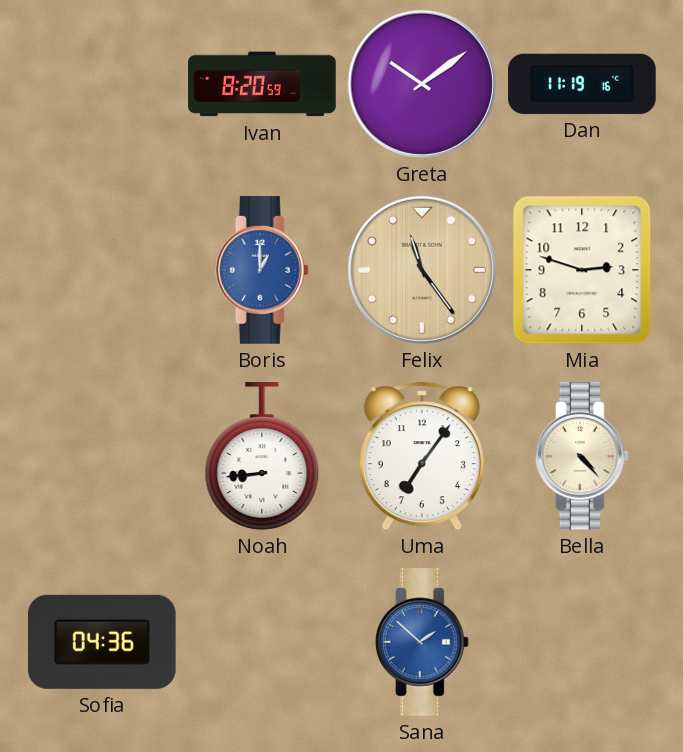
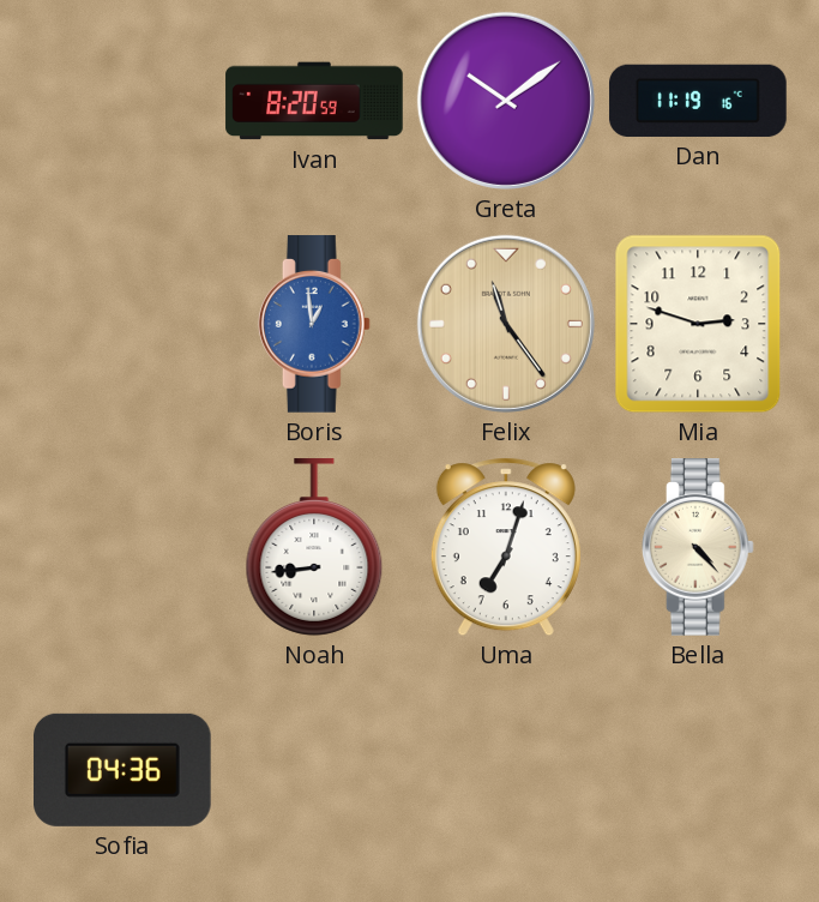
Boris: 1:00 -> 12:59 (314, 324)
Uma: 7:06 -> 7:03 (506, 547)
Sana: 1:52 -> none (422, 642)
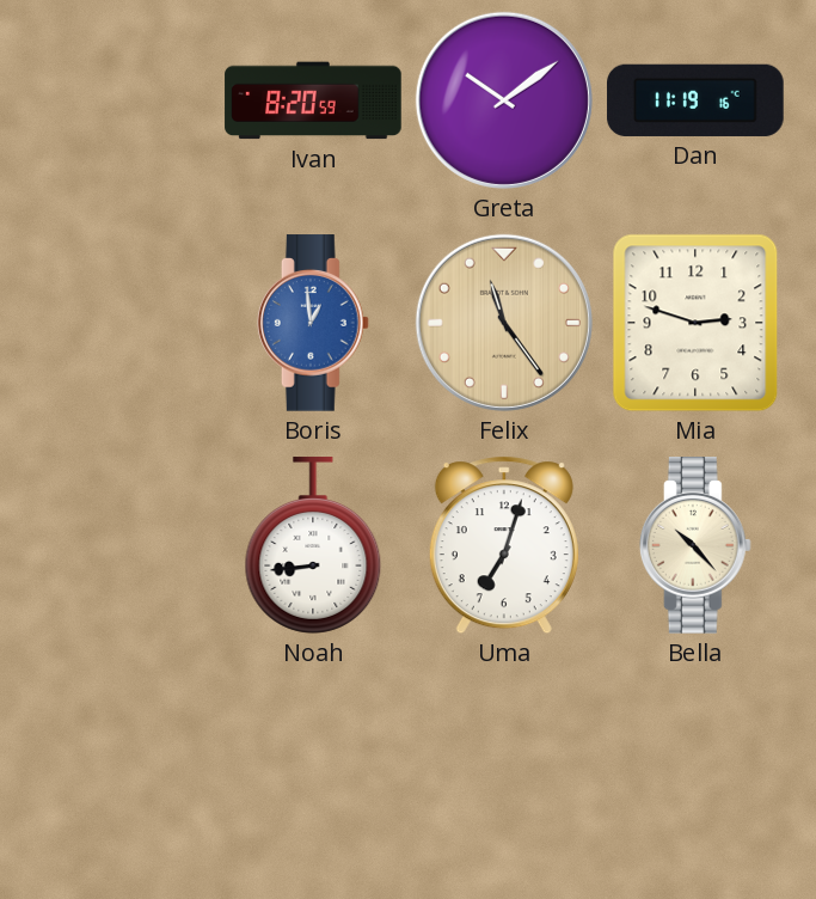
Bella: 4:23 -> 10:23 (695, 545)
Sofia: 04:36 -> none (124, 770)
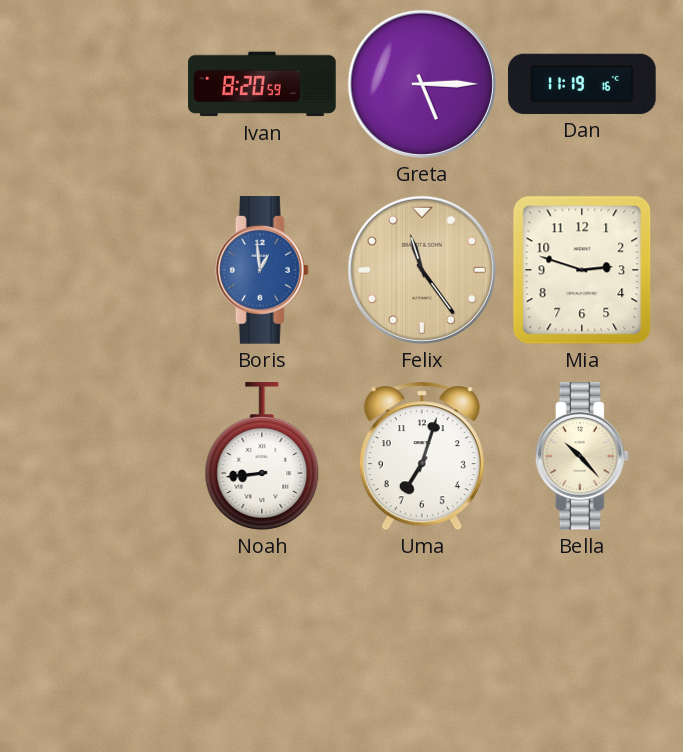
Greta: 10:09 -> 5:15 (422, 84)
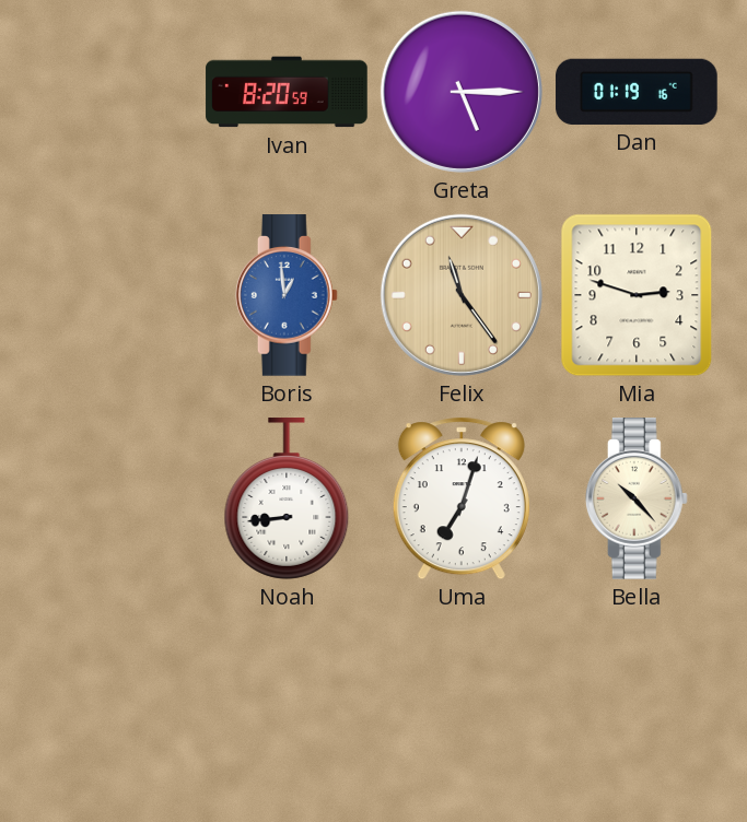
Dan: 11:19 -> 01:19 (637, 92)
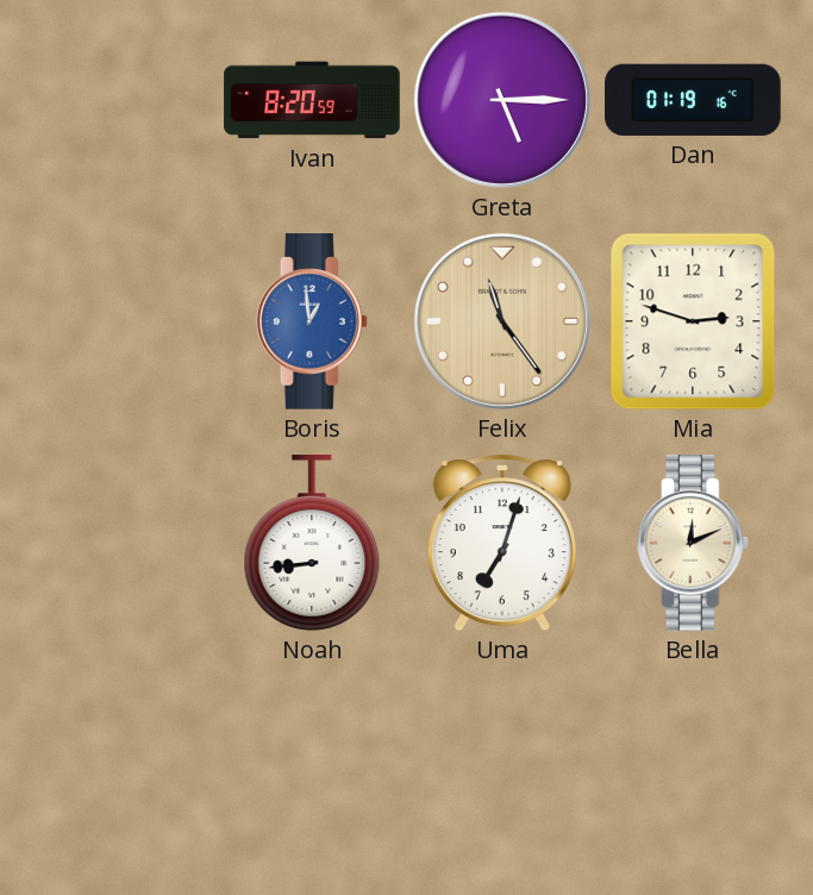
Bella: 10:23 -> 12:11 (693, 543)
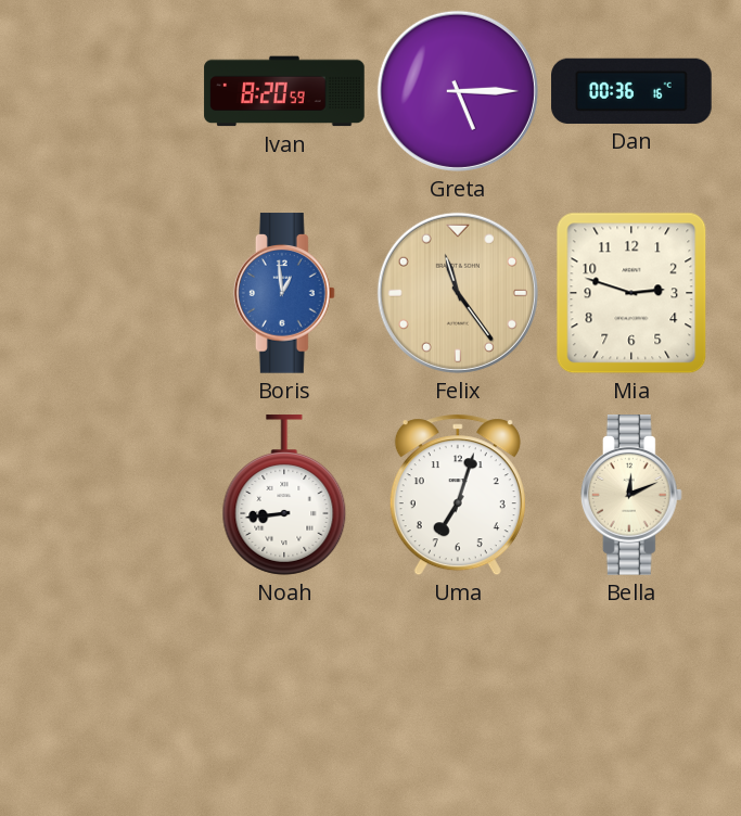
Dan: 01:19 -> 00:36 (631, 91)
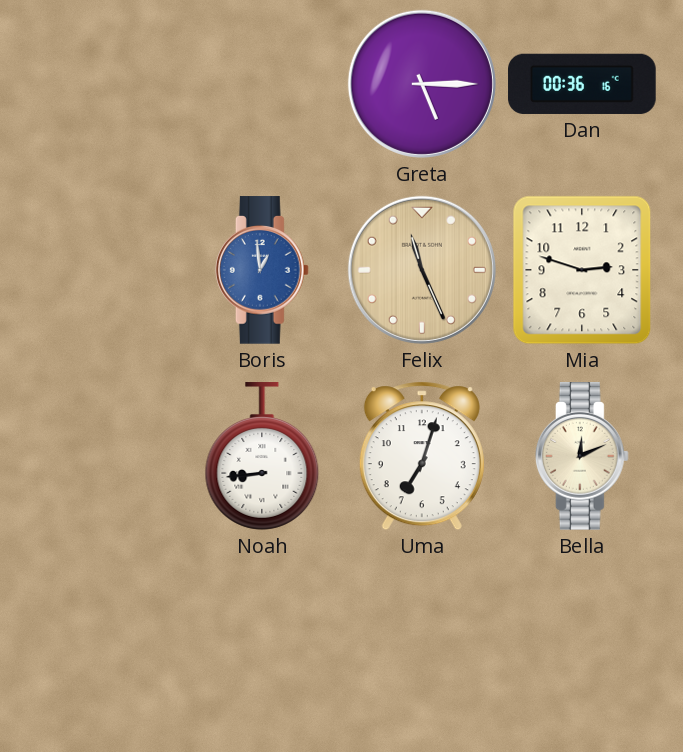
Ivan: 8:20 -> none (284, 91)
Felix: 11:24 -> 11:26 (422, 270)
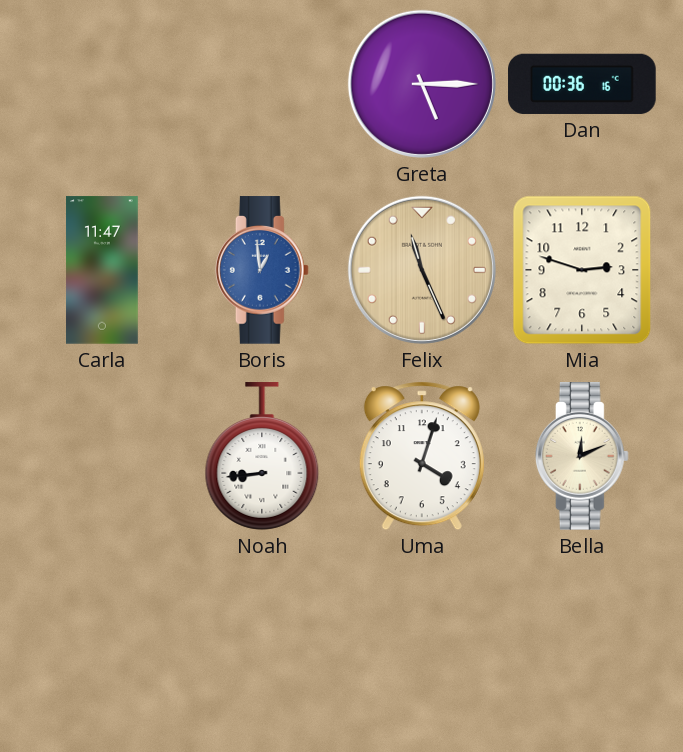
Carla: none -> 11:47 (103, 270)
Uma: 7:03 -> 4:03 (422, 456)
